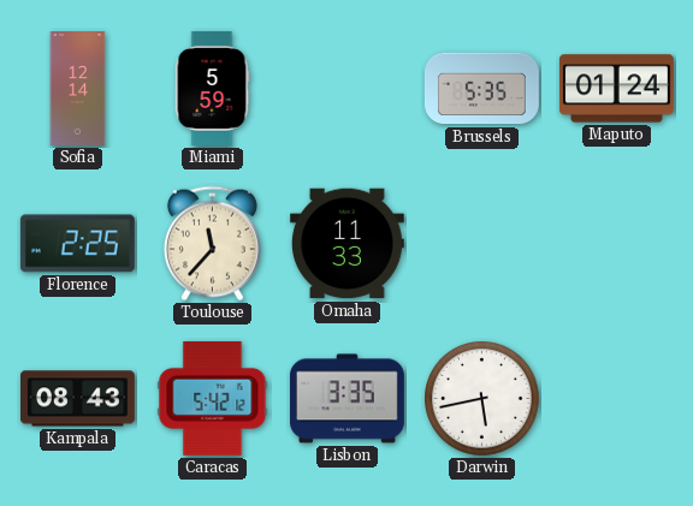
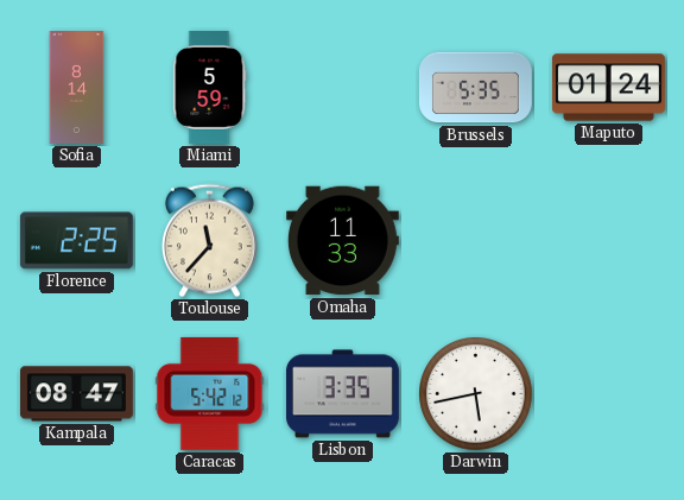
Sofia: 12:14 -> 8:14 (77, 88)
Kampala: 08:43 -> 08:47 (76, 394)
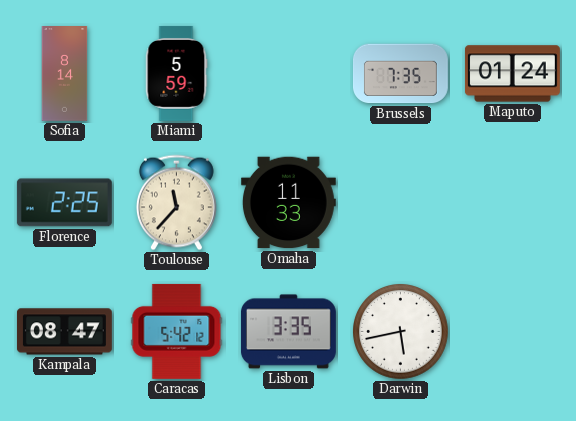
Brussels: 5:35 -> 7:35 (400, 74)
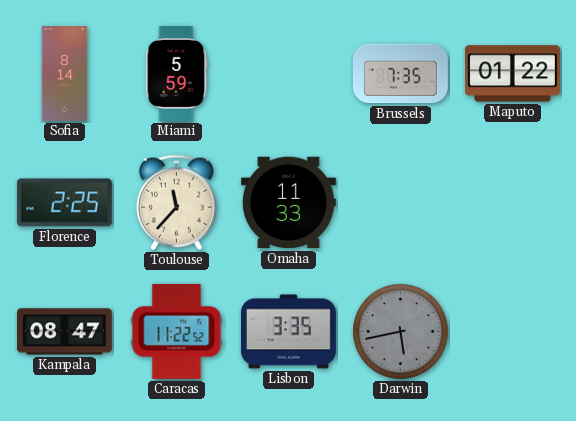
Maputo: 01:24 -> 01:22 (512, 74)
Caracas: 5:42 -> 11:22 (177, 331)
Darwin dial: white -> grey (401, 332)
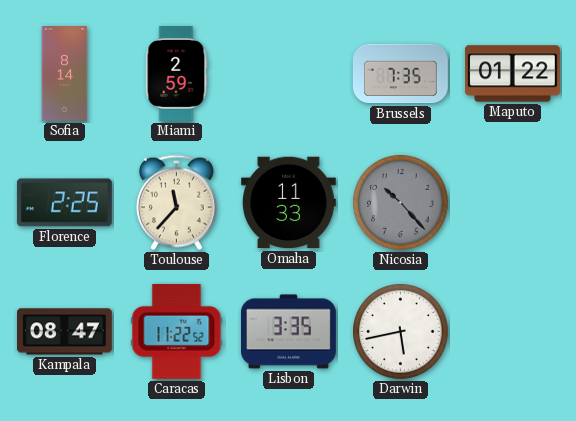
Miami: 5:59 -> 2:59 (176, 73)
Nicosia: none -> 10:23 (401, 203)
Darwin dial: grey -> white (401, 332)
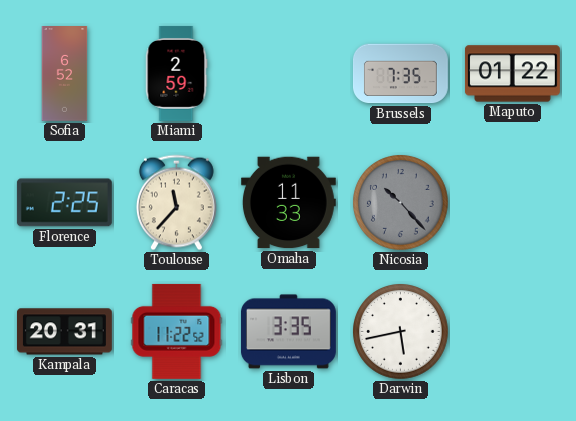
Sofia: 8:14 -> 6:52 (65, 74)
Kampala: 08:47 -> 20:31 (64, 332)
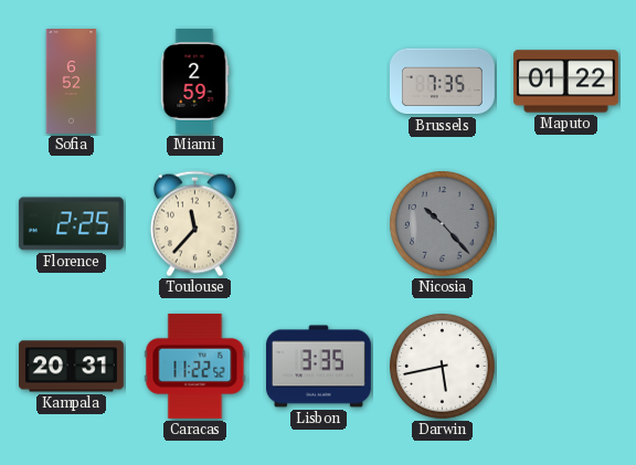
Omaha: 11:33 -> none (288, 203)
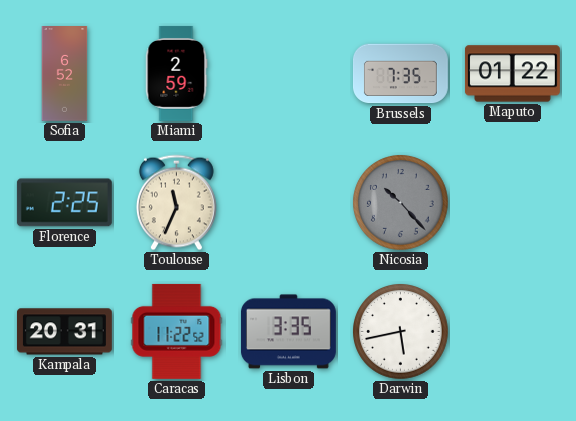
Toulouse: 11:37 -> 11:34 (176, 203)
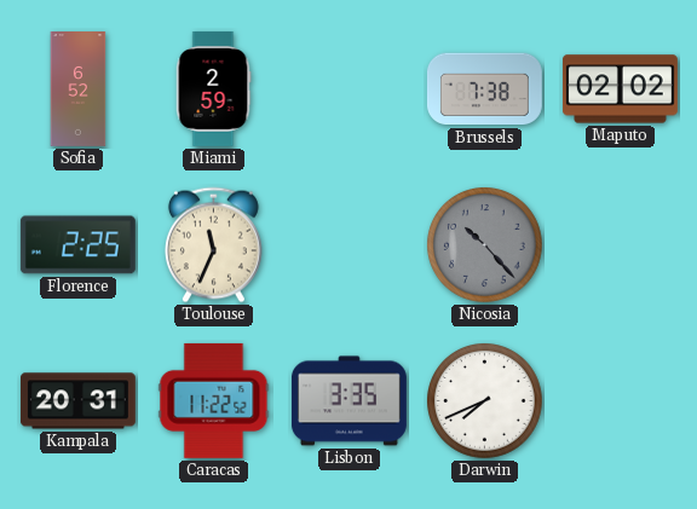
Brussels: 7:35 -> 7:38 (484, 89)
Maputo: 01:22 -> 02:02 (620, 89)
Darwin: 5:43 -> 7:41 (485, 401)
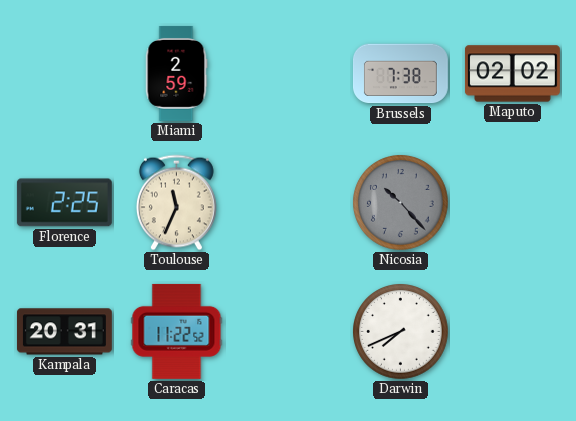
Sofia: 6:52 -> none (79, 89)
Lisbon: 3:35 -> none (348, 401)
